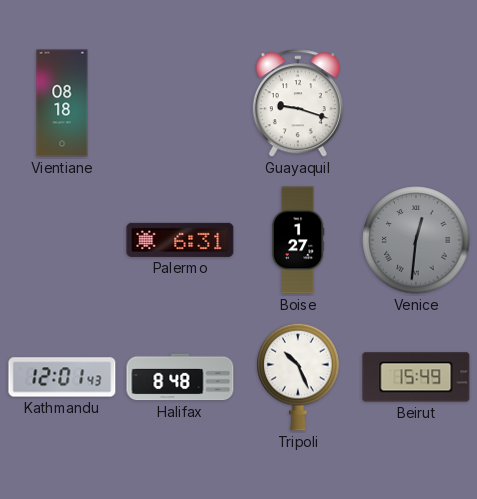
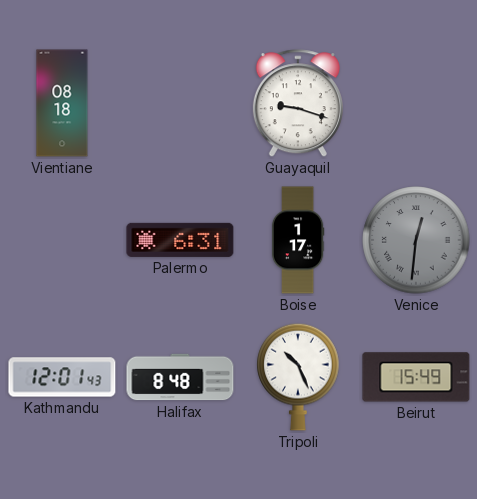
Boise: 1:27 -> 1:17 (298, 240)
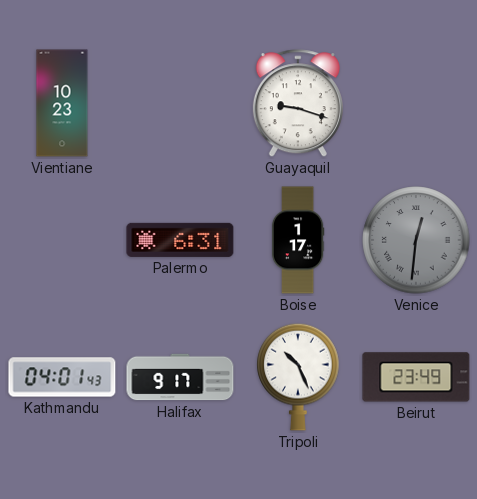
Vientiane: 08:18 -> 10:23 (62, 103)
Kathmandu: 12:01 -> 04:01 (62, 377)
Halifax: 8:48 -> 9:17 (180, 377)
Beirut: 15:49 -> 23:49 (416, 377)
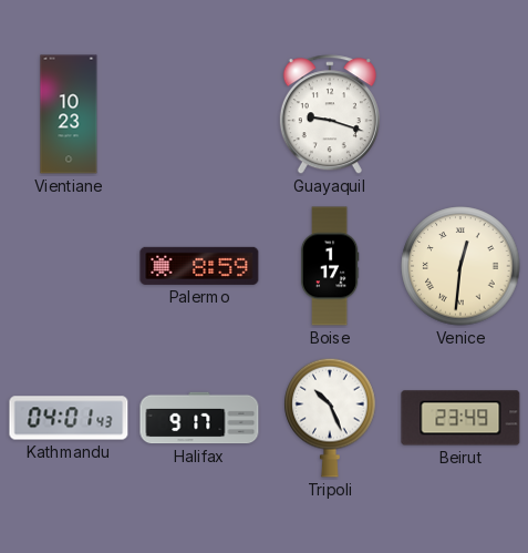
Palermo: 6:31 -> 8:59 (199, 266)
Venice dial: grey -> cream (460, 266)
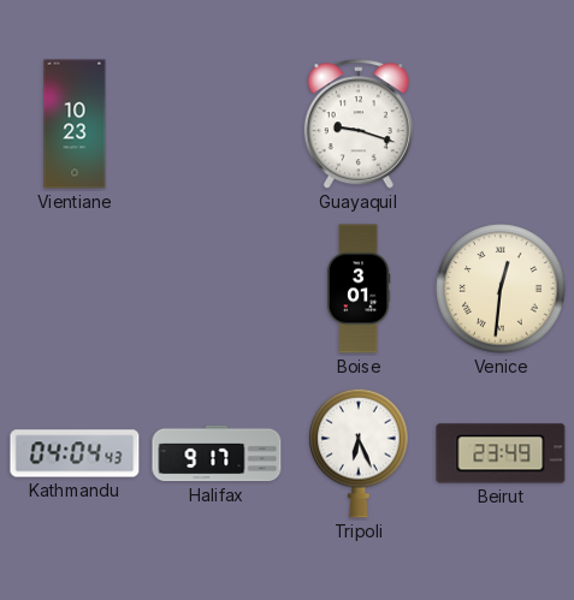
Palermo: 8:59 -> none (199, 266)
Boise: 1:17 -> 3:01 (359, 289)
Kathmandu: 04:01 -> 04:04 (75, 453)
Tripoli: 10:26 -> 6:26 (359, 453)
